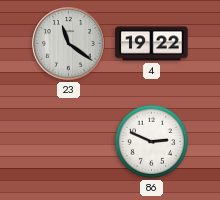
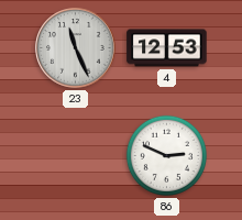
23: 11:21 -> 11:26 (76, 48)
4: 19:22 -> 12:53 (167, 48)
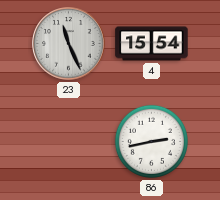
4: 12:53 -> 15:54 (152, 44)
86: 2:49 -> 2:43 (151, 141)
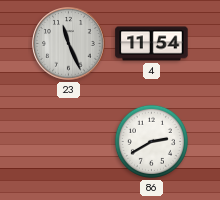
4: 15:54 -> 11:54 (152, 44)
86: 2:43 -> 2:40 (151, 141)
